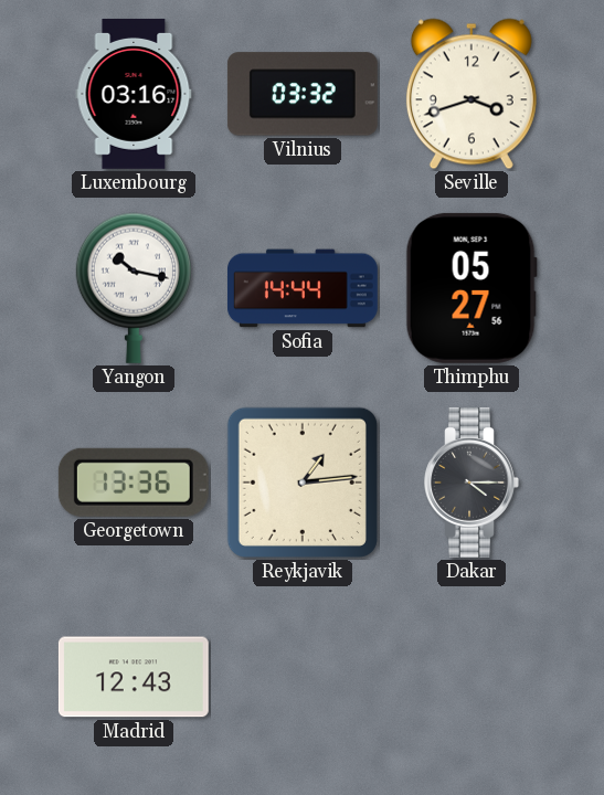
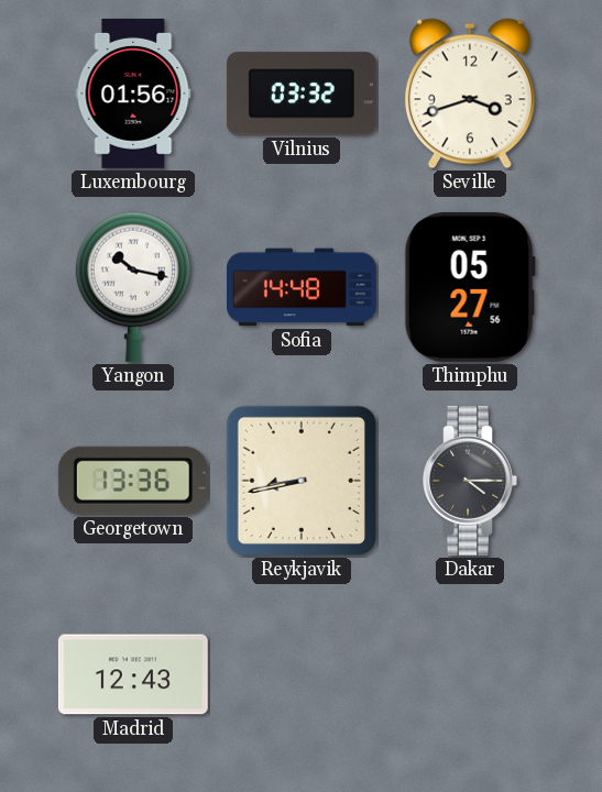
Luxembourg: 03:16 -> 01:56 (133, 94)
Sofia: 14:44 -> 14:48 (302, 287)
Reykjavik: 1:14 -> 8:43 (302, 481)
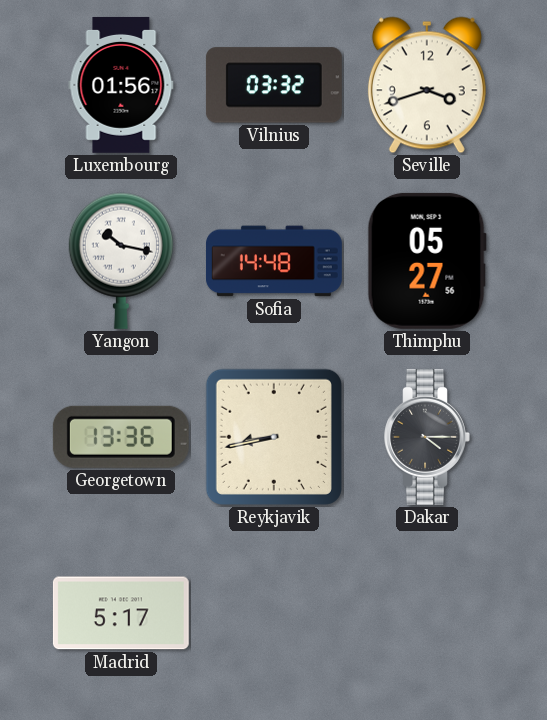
Madrid: 12:43 -> 5:17 (121, 613)
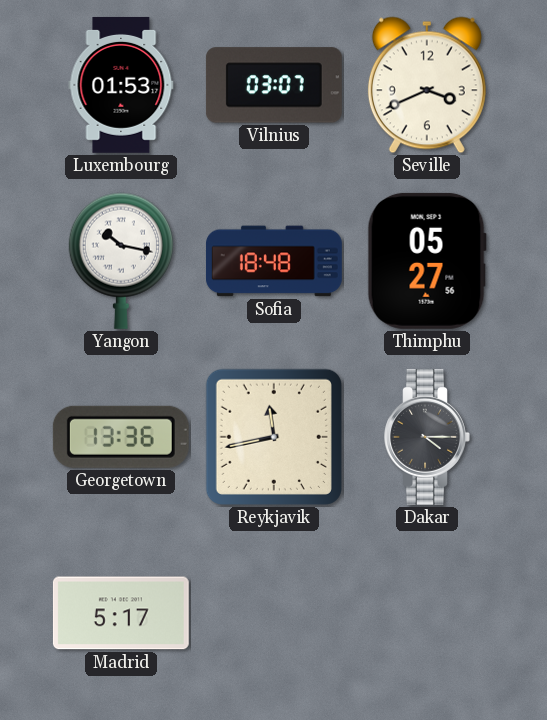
Luxembourg: 01:56 -> 01:53 (121, 85)
Vilnius: 03:32 -> 03:07 (274, 85)
Seville: 3:42 -> 3:41 (427, 85)
Sofia: 14:48 -> 18:48 (274, 261)
Reykjavik: 8:43 -> 11:43 (274, 437)
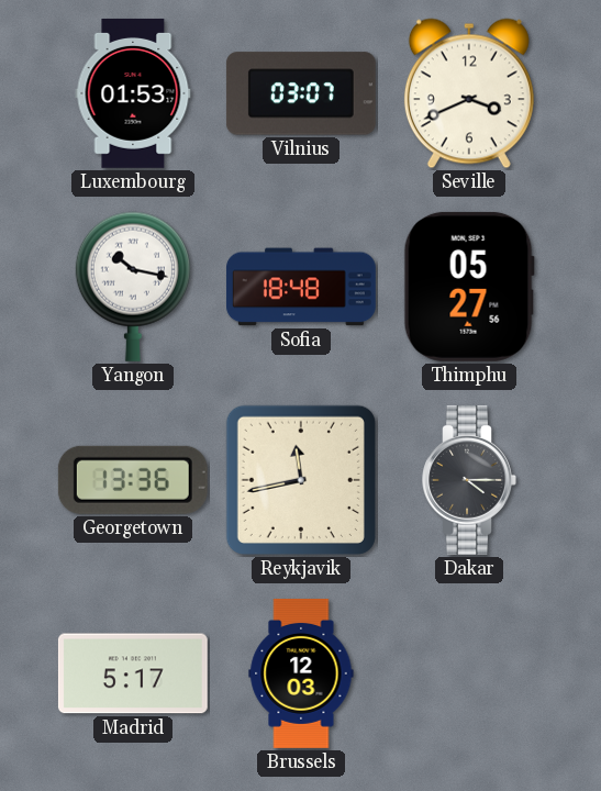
Brussels: none -> 12:03 (301, 673)
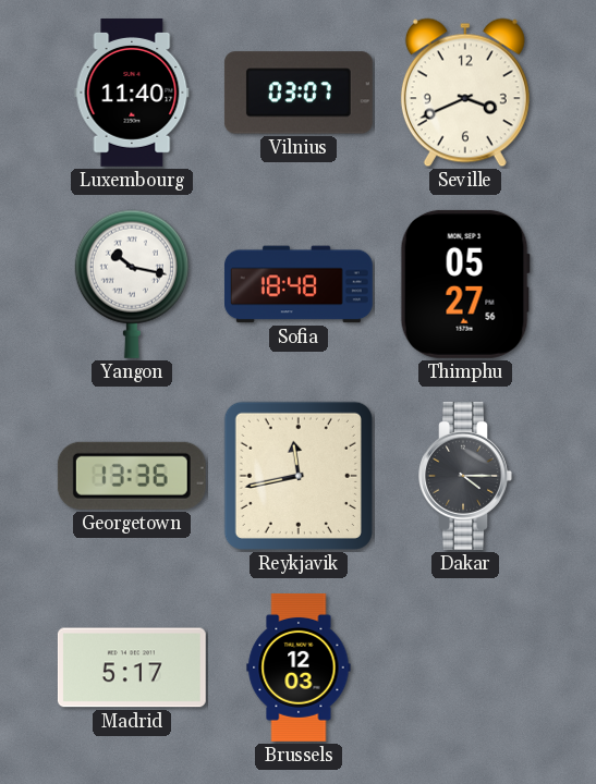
Luxembourg: 01:53 -> 11:40 (132, 93)
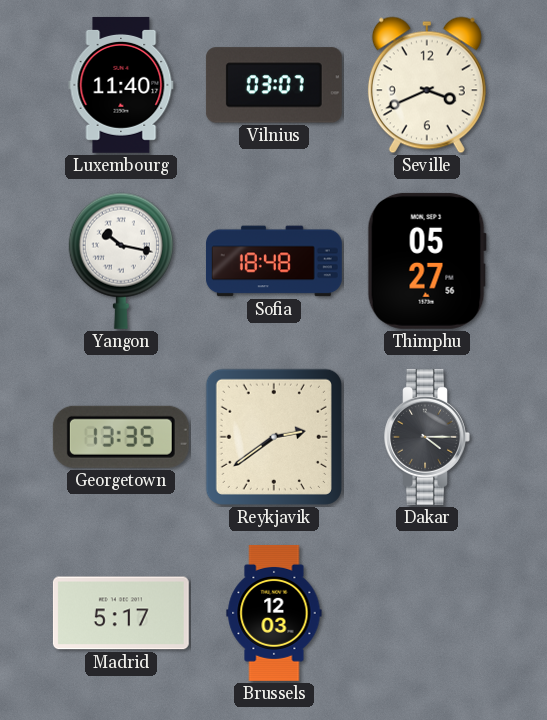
Georgetown: 13:36 -> 13:35 (121, 437)
Reykjavik: 11:43 -> 2:39 (274, 437)
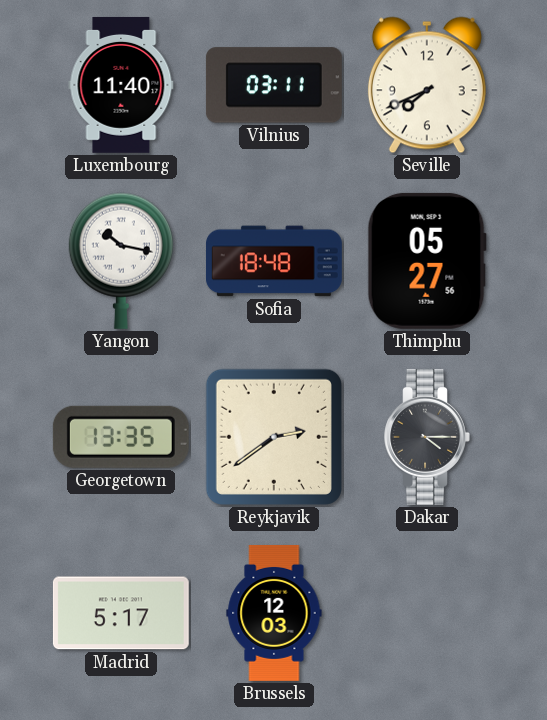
Vilnius: 03:07 -> 03:11 (274, 85)
Seville: 3:41 -> 7:41 (427, 85)
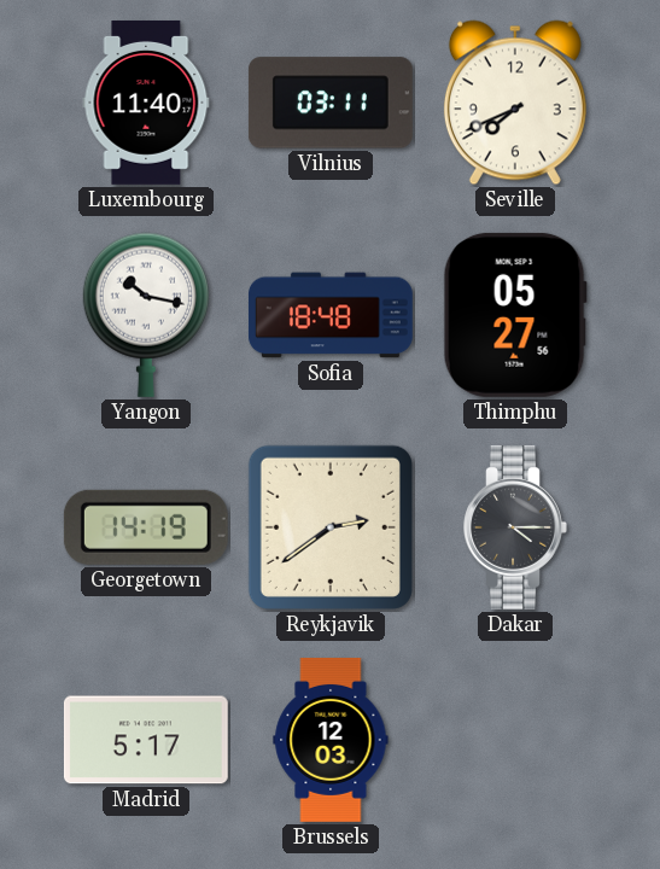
Georgetown: 13:35 -> 14:19 (146, 527)
